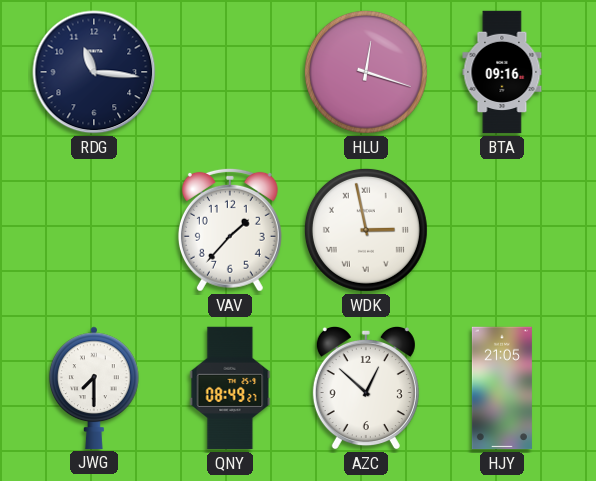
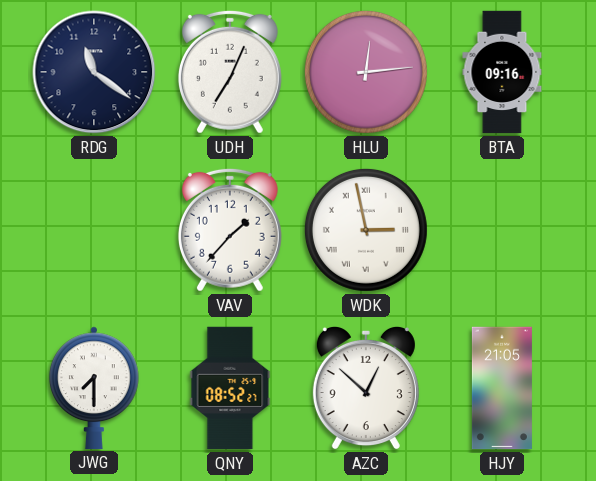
RDG: 11:16 -> 11:21 (94, 72)
UDH: none -> 7:04 (230, 72)
HLU: 12:18 -> 12:14 (366, 72)
QNY: 08:49 -> 08:52 (230, 388)
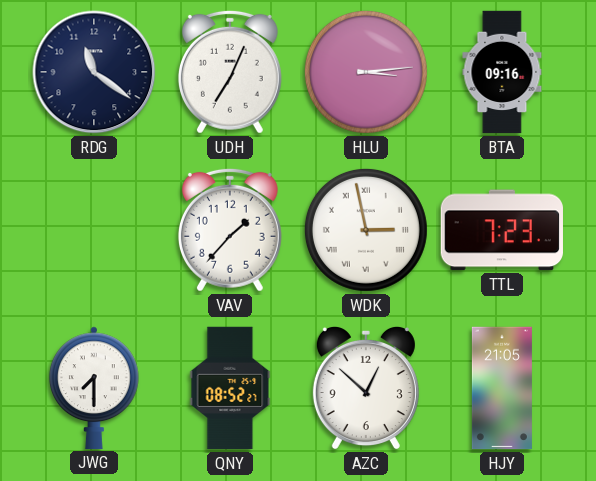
HLU: 12:14 -> 3:14 (366, 72)
TTL: none -> 7:23 (502, 230)
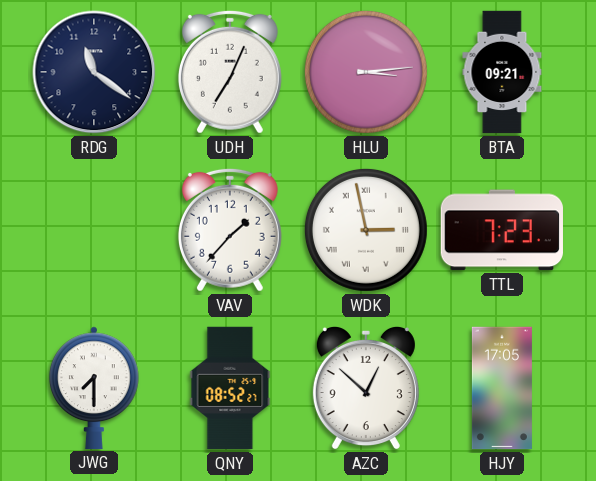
BTA: 09:16 -> 09:21 (502, 72)
HJY: 21:05 -> 17:05 (502, 388)
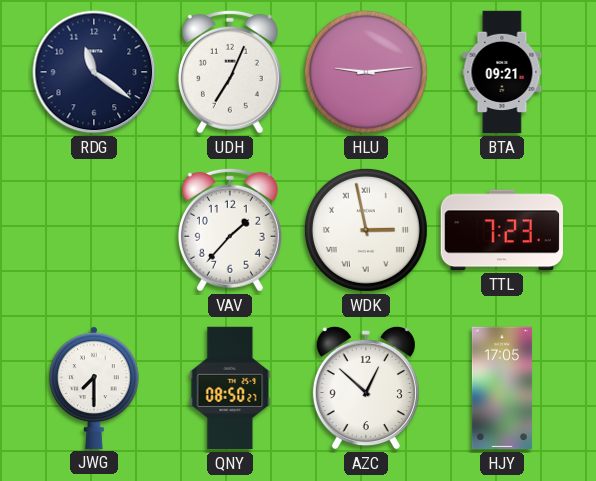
HLU: 3:14 -> 9:14 (366, 72)
QNY: 08:52 -> 08:50 (230, 388)
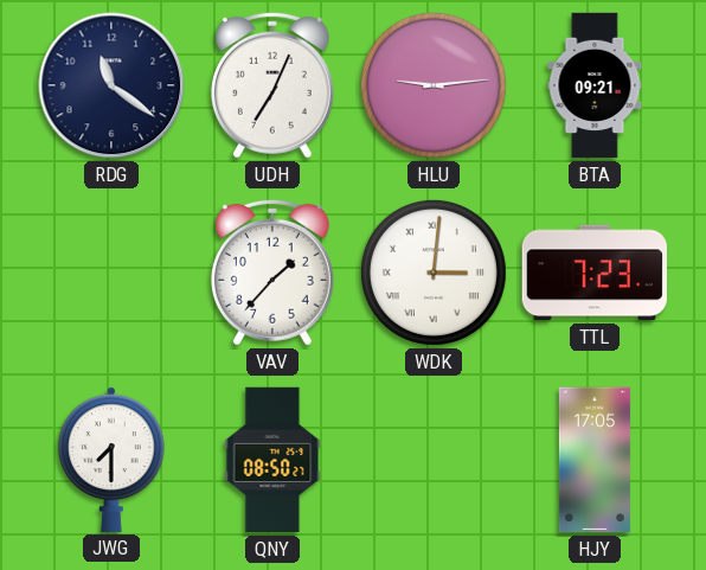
WDK: 2:58 -> 3:01 (434, 273)
AZC: 12:52 -> none (366, 388)
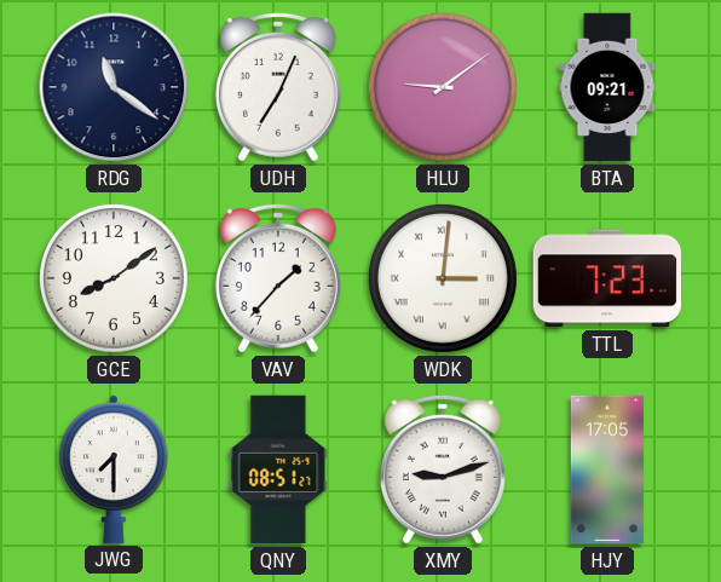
HLU: 9:14 -> 9:09 (443, 87)
GCE: none -> 8:09 (114, 278)
QNY: 08:50 -> 08:51 (278, 469)
XMY: none -> 9:12 (443, 469)
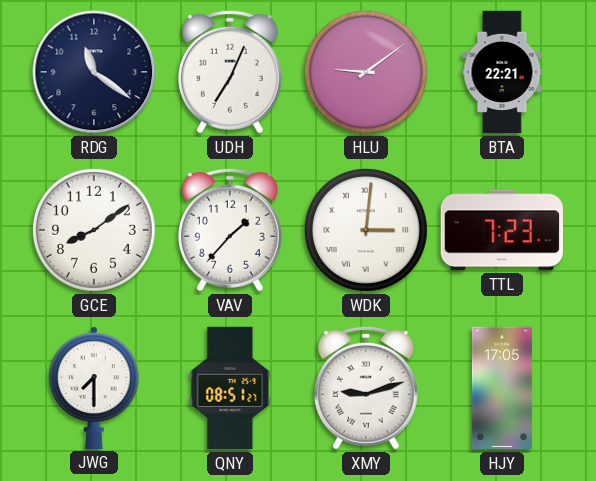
BTA: 09:21 -> 22:21 (502, 72)
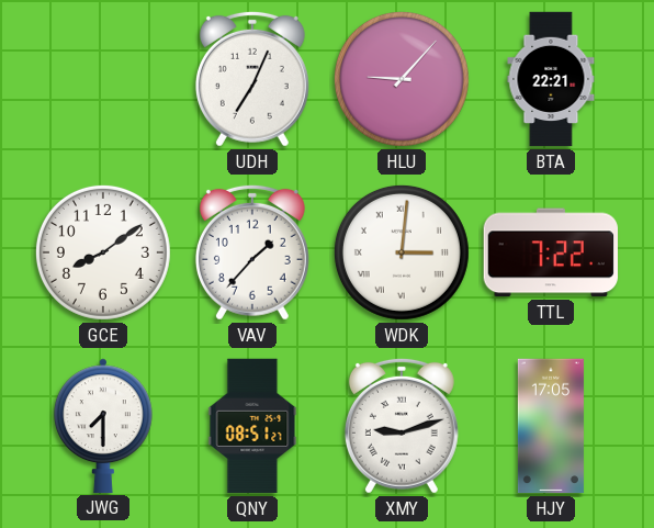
RDG: 11:21 -> none (94, 72)
HLU: 9:09 -> 9:07 (402, 79)
TTL: 7:23 -> 7:22 (551, 252)
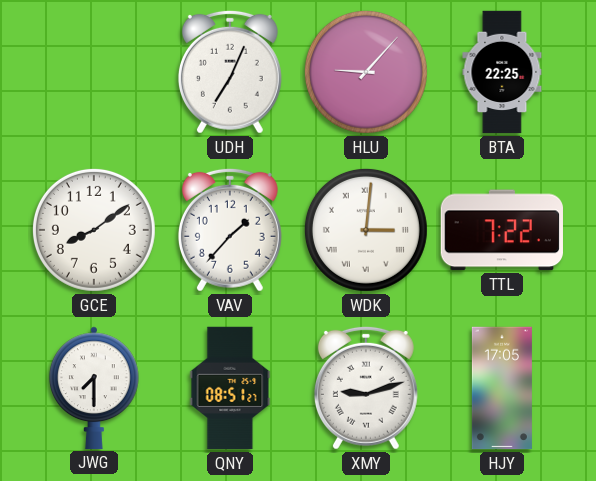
BTA: 22:21 -> 22:25 (502, 72)
